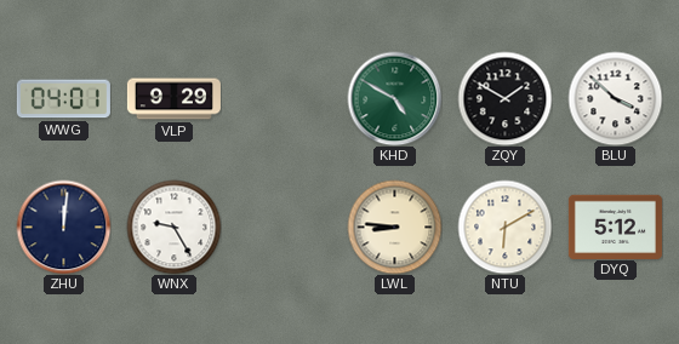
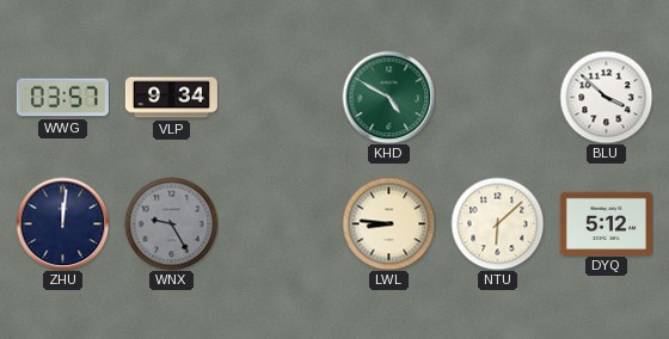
WWG: 04:01 -> 03:57 (62, 98)
VLP: 9:29 -> 9:34 (171, 98)
ZQY: 1:50 -> none (504, 98)
WNX dial: white -> grey (171, 223)
NTU: 6:10 -> 6:08 (497, 223)
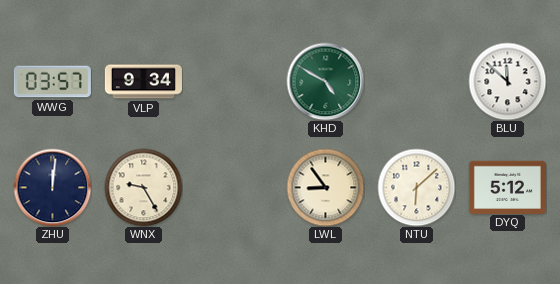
BLU: 3:52 -> 11:52 (507, 81)
WNX dial: grey -> cream (143, 187)
LWL: 8:46 -> 8:54 (325, 187)
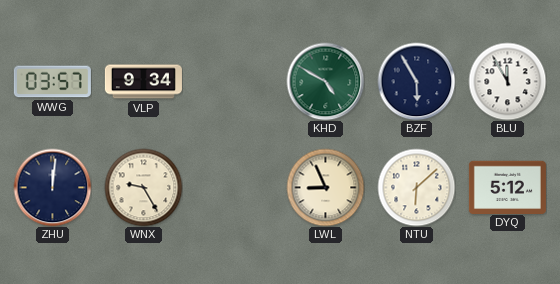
BZF: none -> 5:55 (416, 81)
BLU: 11:52 -> 11:55 (507, 81)
LWL: 8:54 -> 8:56 (325, 187)
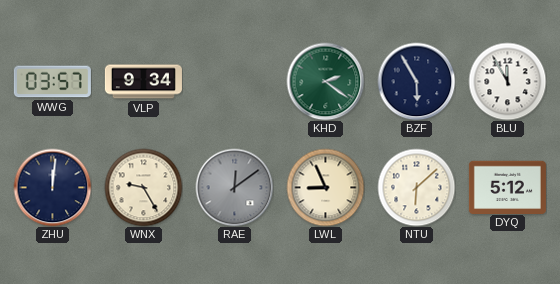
KHD: 4:50 -> 2:21 (325, 81)
RAE: none -> 12:09 (234, 187)
